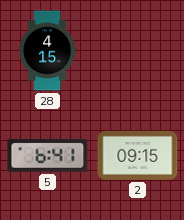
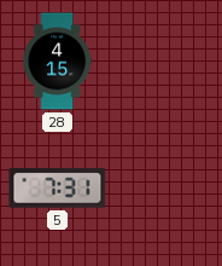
5: 6:41 -> 7:31 (58, 189)
2: 09:15 -> none (138, 155)
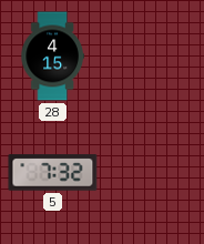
5: 7:31 -> 7:32 (53, 173)
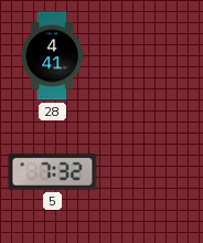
28: 4:15 -> 4:41 (52, 56)
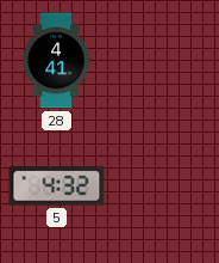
5: 7:32 -> 4:32 (57, 186)
